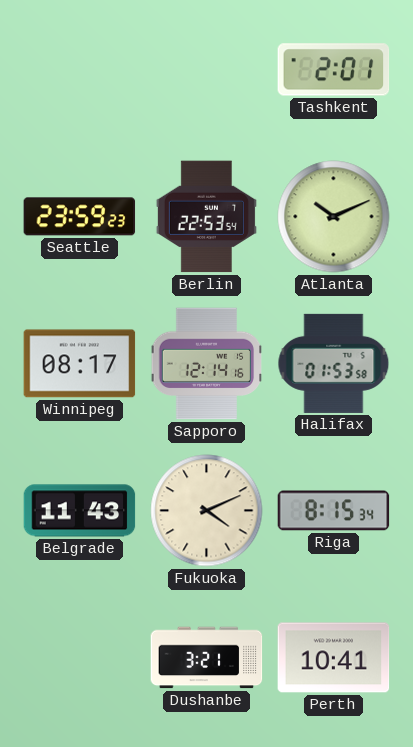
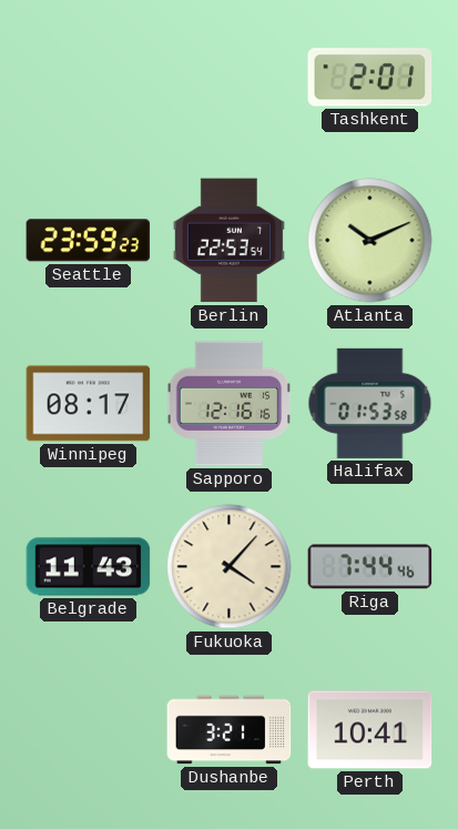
Sapporo: 12:14 -> 12:16 (228, 404)
Fukuoka: 4:11 -> 4:07 (230, 567)
Riga: 8:15 -> 7:44 (370, 567)
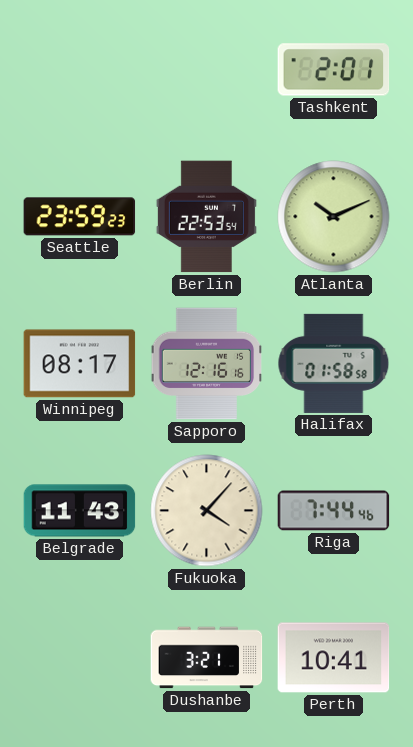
Halifax: 01:53 -> 01:58 (334, 363)
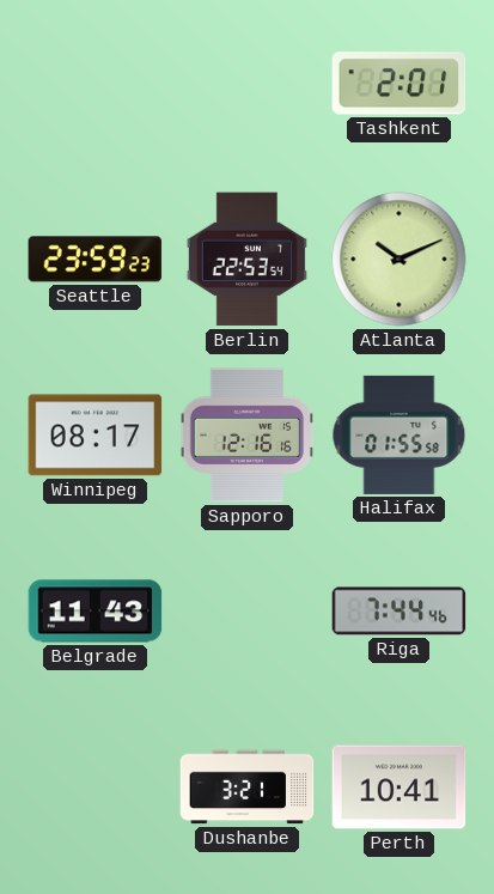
Halifax: 01:58 -> 01:55 (400, 434)
Fukuoka: 4:07 -> none (207, 511)
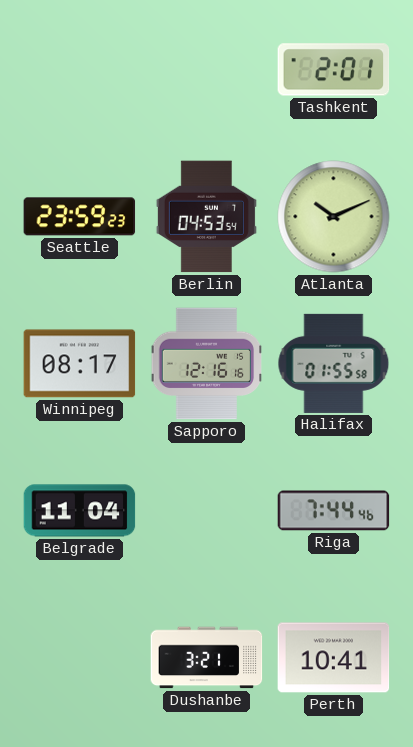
Berlin: 22:53 -> 04:53 (206, 217)
Belgrade: 11:43 -> 11:04 (80, 511)
